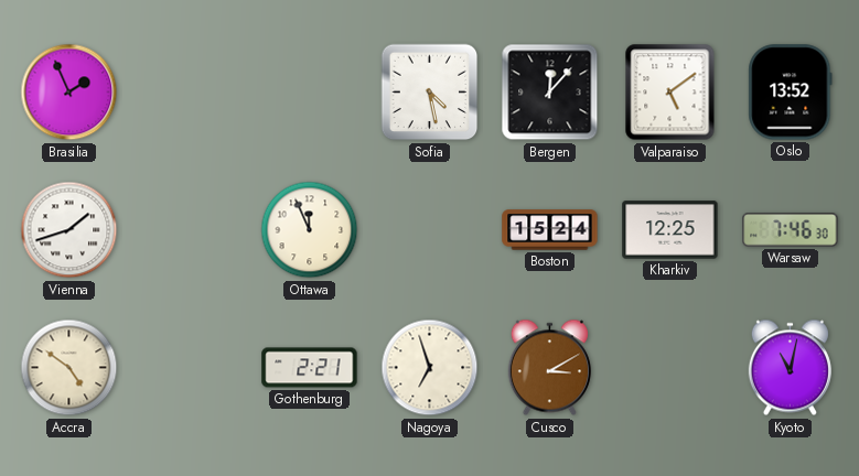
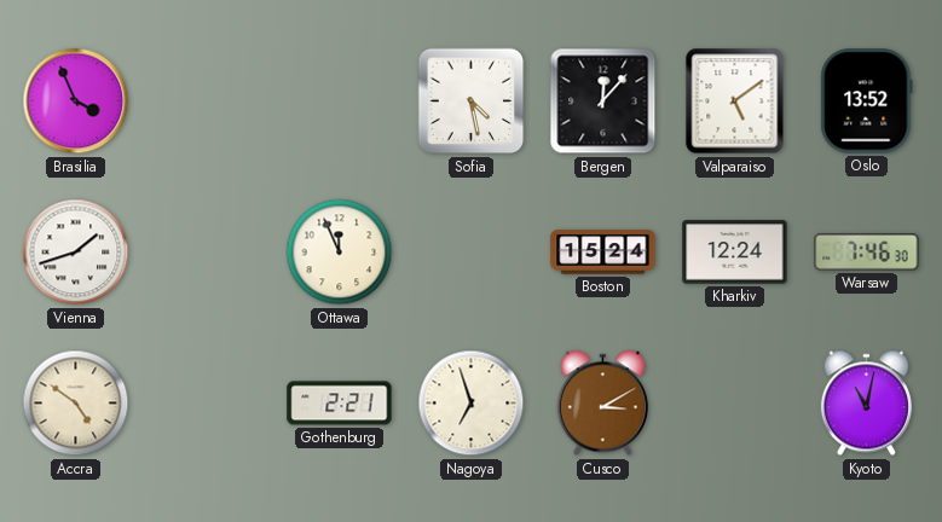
Brasilia: 1:56 -> 3:56 (76, 101)
Kharkiv: 12:25 -> 12:24 (735, 253)
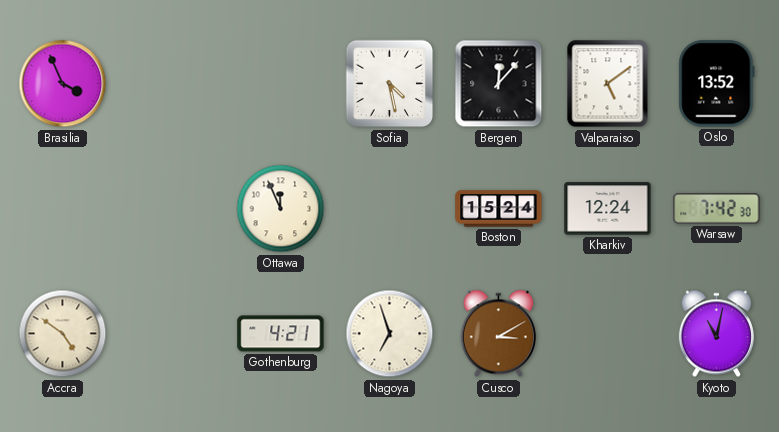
Vienna: 1:42 -> none (76, 253)
Warsaw: 7:46 -> 7:42 (717, 209)
Gothenburg: 2:21 -> 4:21 (281, 334)
